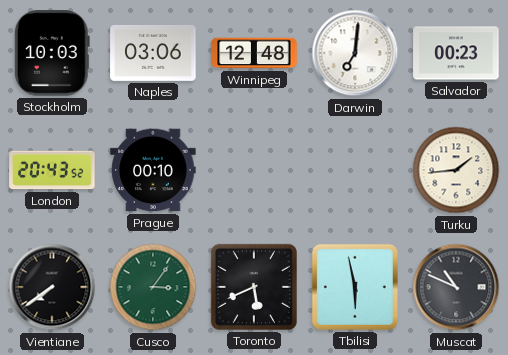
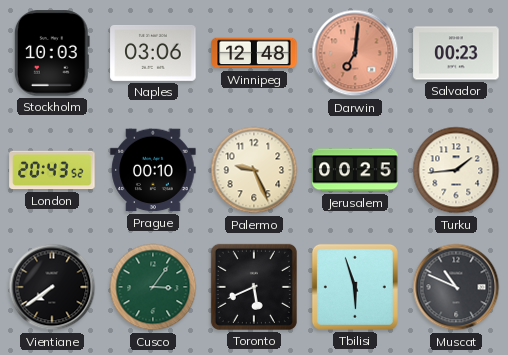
Darwin dial: white -> salmon (355, 53)
Palermo: none -> 9:26 (254, 170)
Jerusalem: none -> 00:25 (355, 170)
Tbilisi: 5:58 -> 5:57 (355, 287)
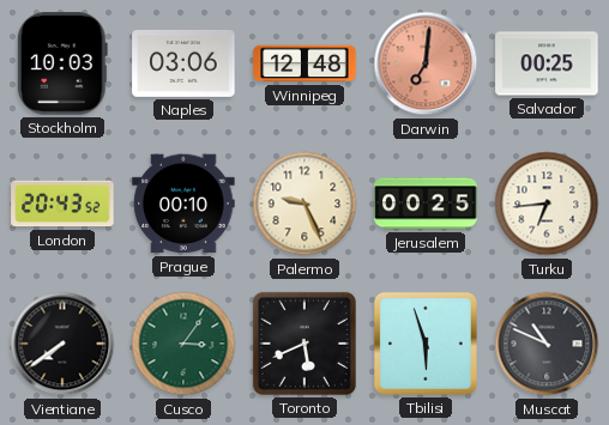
Salvador: 00:23 -> 00:25 (547, 63)
Turku: 1:44 -> 6:44 (547, 204)
